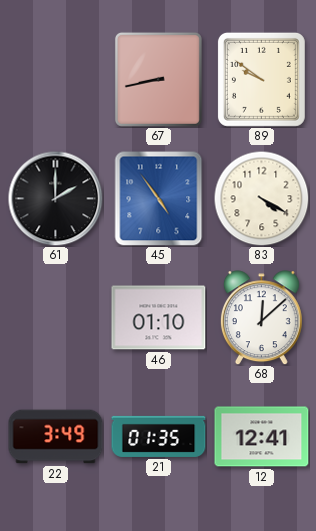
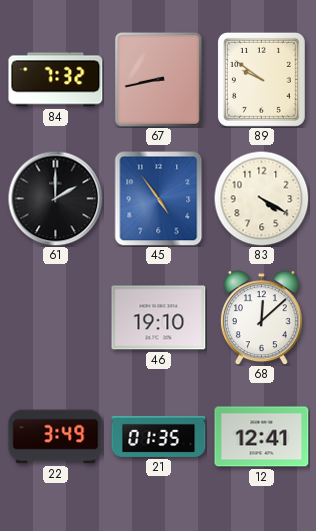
84: none -> 7:32 (56, 80)
46: 01:10 -> 19:10 (159, 318)
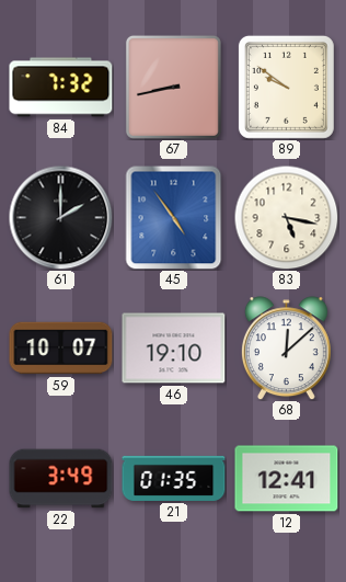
83: 4:20 -> 5:17 (286, 217)
59: none -> 10:07 (61, 349)
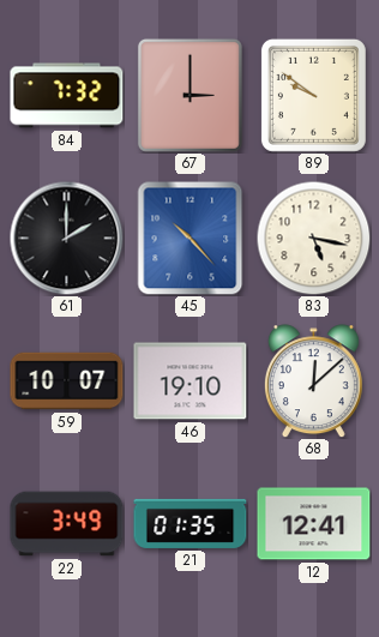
67: 8:43 -> 3:00 (189, 95)
45: 4:54 -> 10:23 (191, 238)
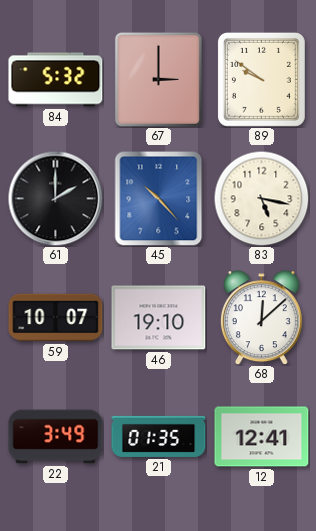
84: 7:32 -> 5:32 (56, 80)
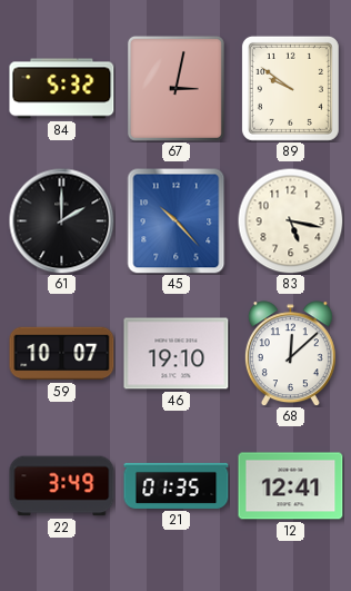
67: 3:00 -> 3:02 (175, 88)
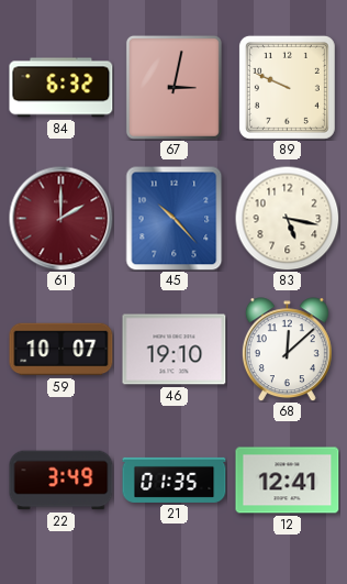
84: 5:32 -> 6:32 (61, 88)
89: 9:51 -> 9:49 (287, 87)
61 dial: black -> burgundy (60, 218)
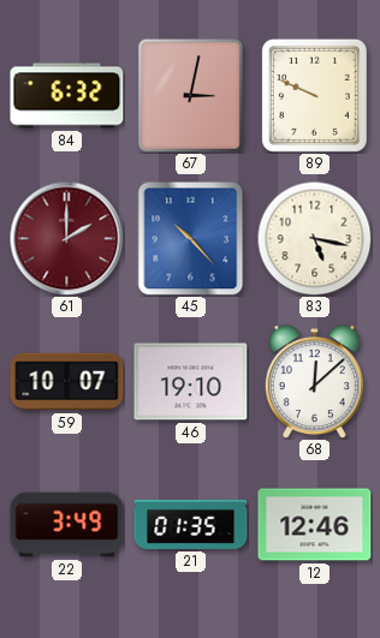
12: 12:41 -> 12:46 (315, 525)
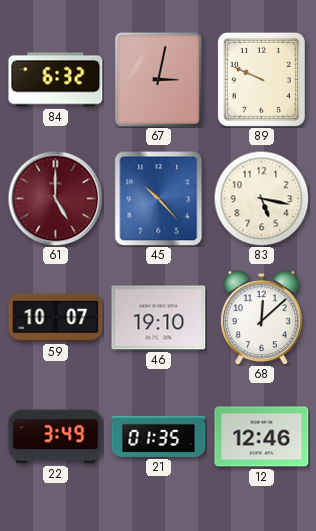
61: 2:00 -> 5:00 (55, 198)
